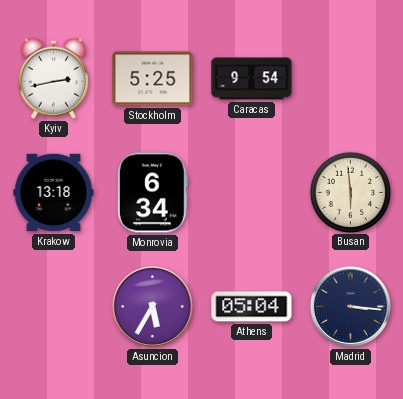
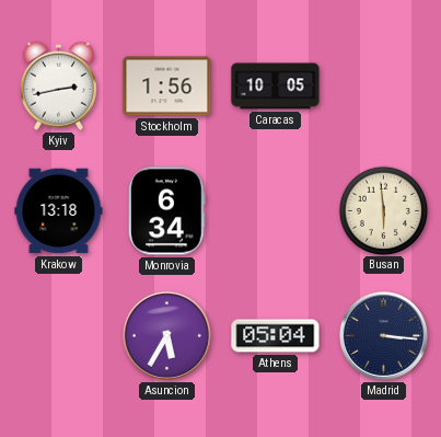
Stockholm: 5:25 -> 1:56 (167, 87)
Caracas: 9:54 -> 10:05 (276, 87)
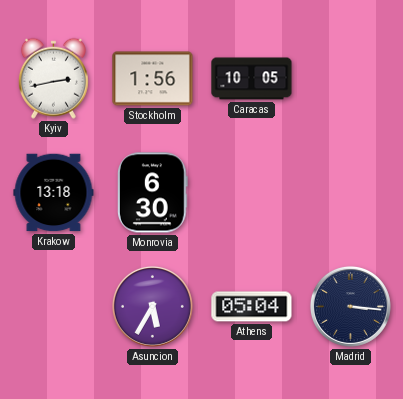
Monrovia: 6:34 -> 6:30 (152, 193)
Busan: 5:59 -> none (383, 210)
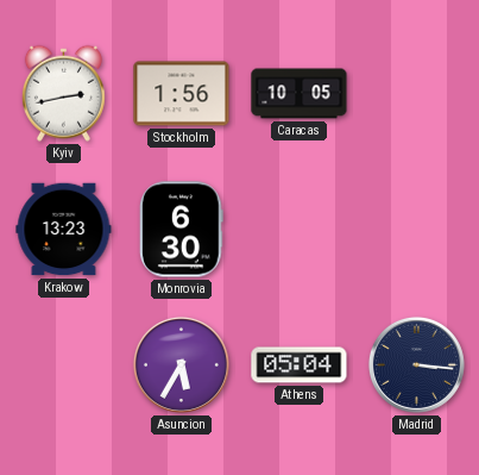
Krakow: 13:18 -> 13:23 (64, 230)
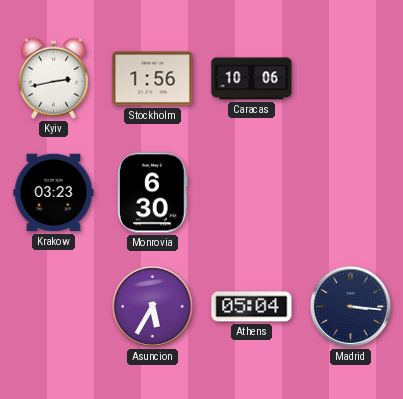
Caracas: 10:05 -> 10:06 (252, 79)
Krakow: 13:23 -> 03:23 (54, 193)
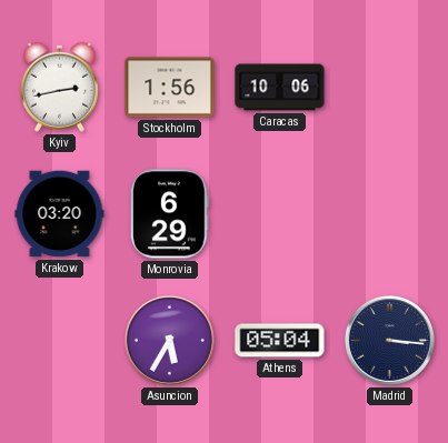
Krakow: 03:23 -> 03:20 (60, 214)
Monrovia: 6:30 -> 6:29 (169, 214)
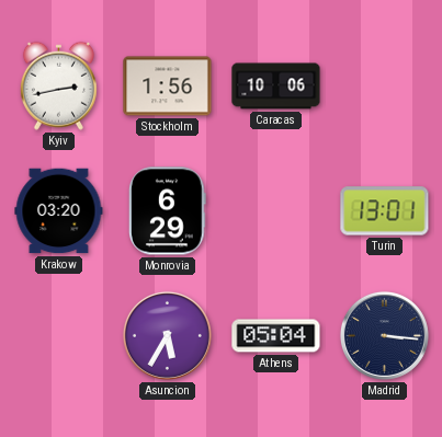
Turin: none -> 13:01 (385, 211)
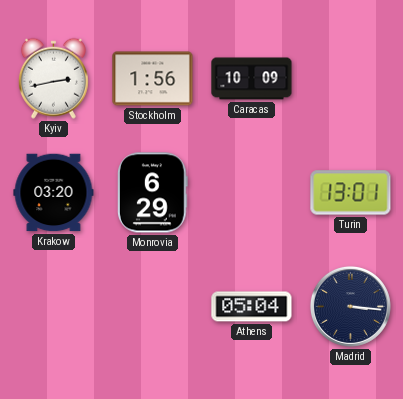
Caracas: 10:06 -> 10:09 (252, 79)
Asuncion: 5:35 -> none (167, 335)
